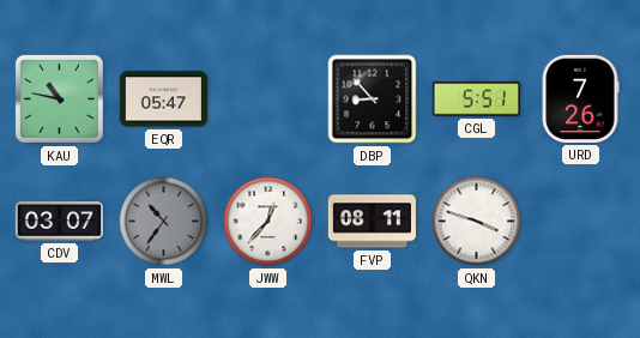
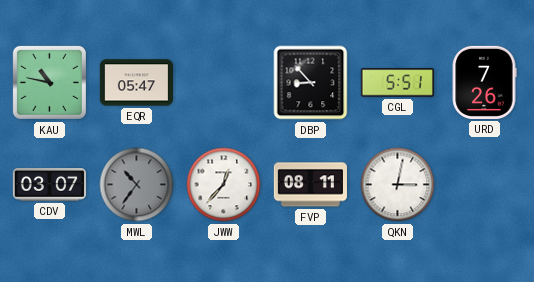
QKN: 3:48 -> 3:02 (398, 185)
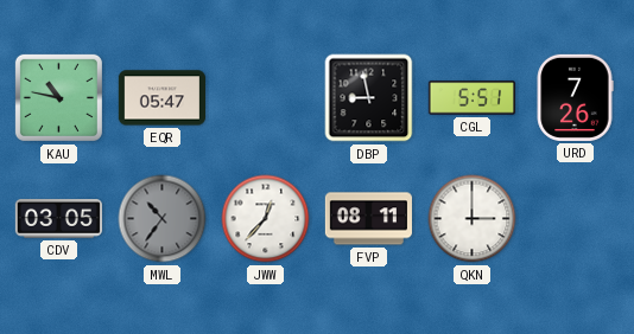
DBP: 8:53 -> 8:58 (369, 98)
CDV: 03:07 -> 03:05 (58, 219)
QKN: 3:02 -> 3:00 (473, 219)
